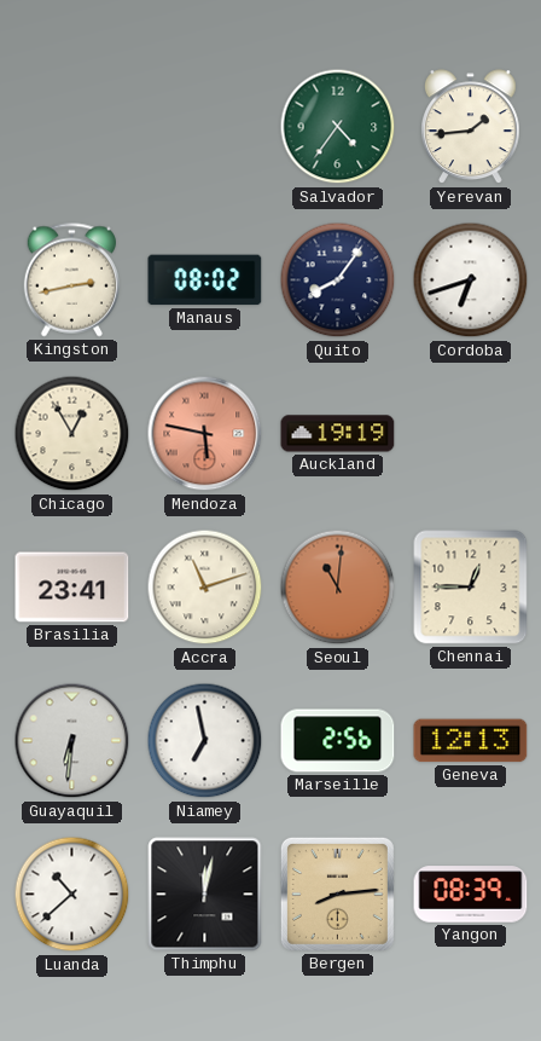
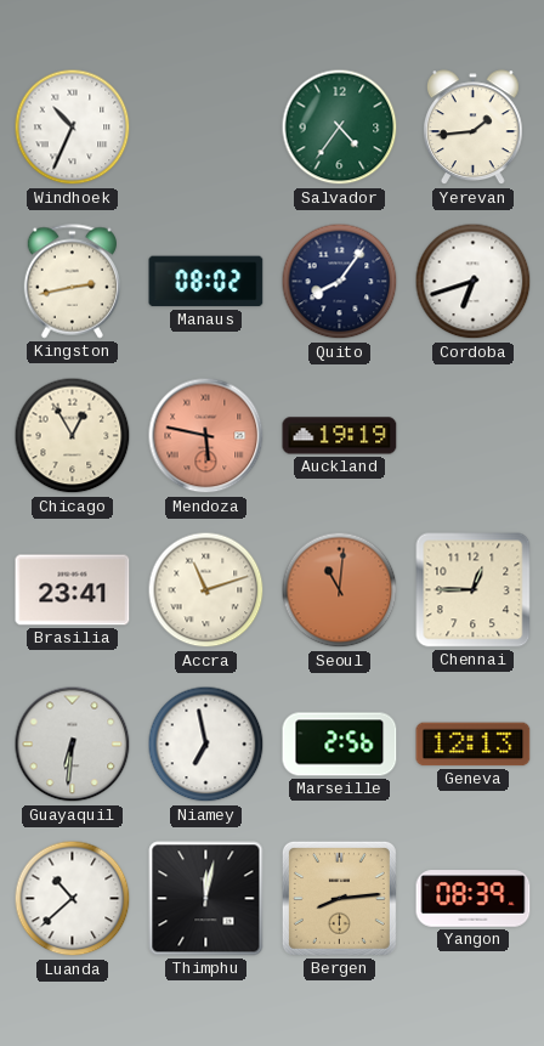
Windhoek: none -> 10:34 (73, 128)
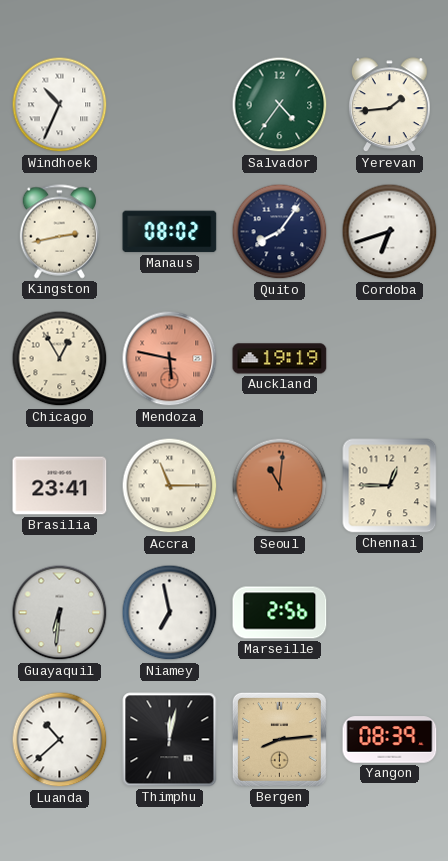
Accra: 11:12 -> 11:15 (170, 486)
Geneva: 12:13 -> none (474, 745)
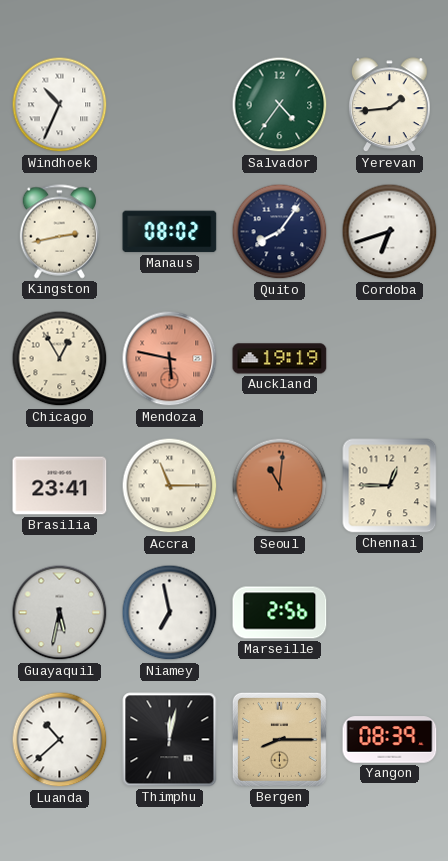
Guayaquil: 6:31 -> 5:32 (60, 613)
Bergen: 8:14 -> 8:15 (279, 739)
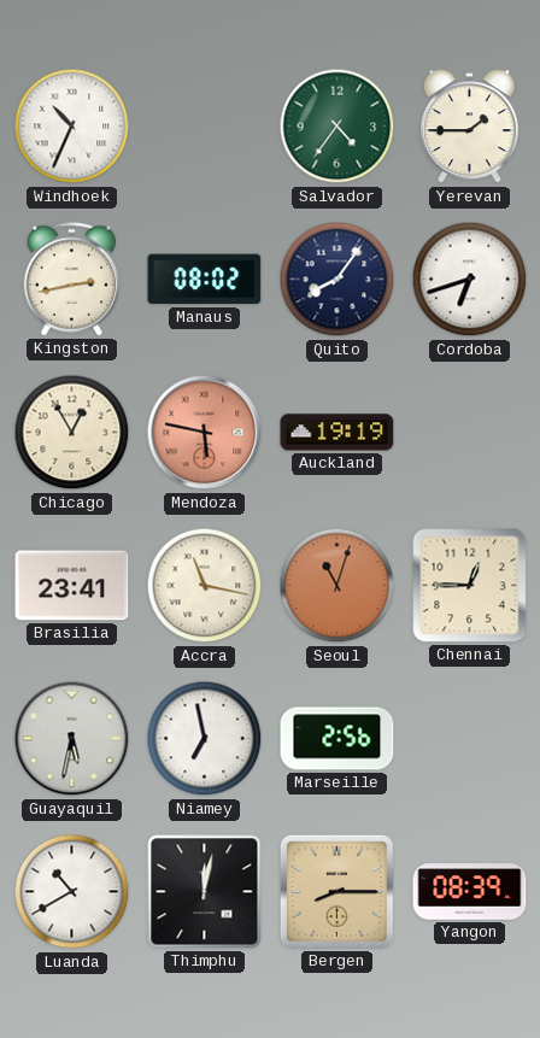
Yerevan: 1:44 -> 1:45 (470, 127)
Accra: 11:15 -> 11:17 (205, 586)
Seoul: 11:01 -> 11:03 (337, 586)
Luanda: 10:38 -> 10:40 (72, 892)
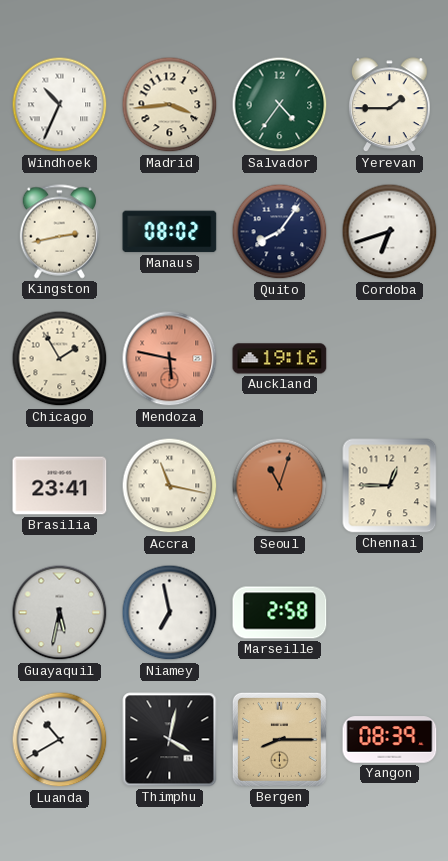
Madrid: none -> 3:44 (170, 105)
Chicago: 12:55 -> 1:55 (60, 359)
Auckland: 19:19 -> 19:16 (280, 359)
Marseille: 2:56 -> 2:58 (280, 613)
Thimphu: 12:02 -> 4:02 (170, 740)
